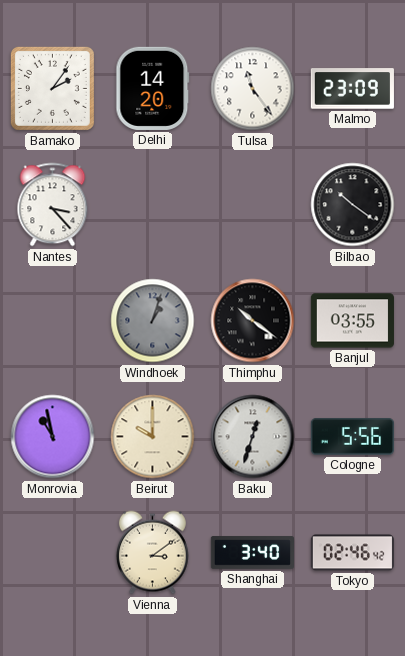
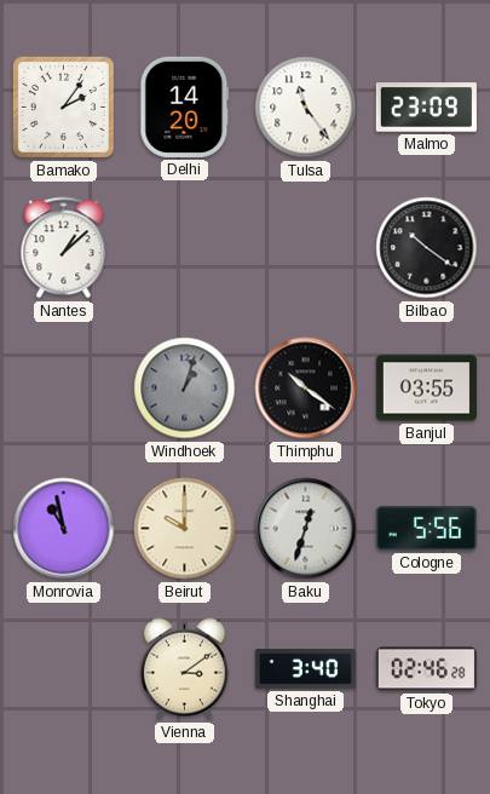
Nantes: 3:23 -> 1:08 (64, 248)
Tokyo: 02:46:42 -> 02:46:28 (426, 669)
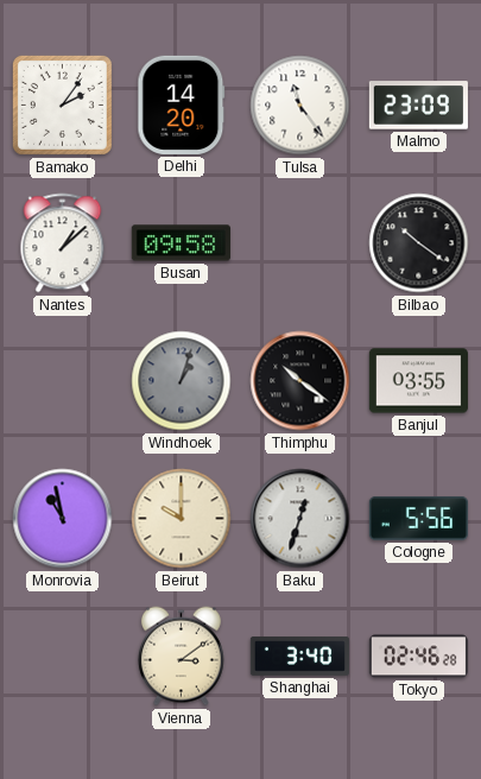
Busan: none -> 09:58 (181, 243)
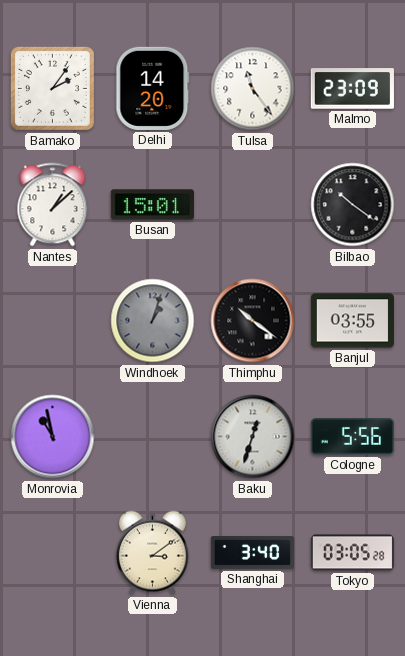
Busan: 09:58 -> 15:01 (152, 205)
Beirut: 10:00 -> none (182, 519)
Tokyo: 02:46 -> 03:05 (352, 553)
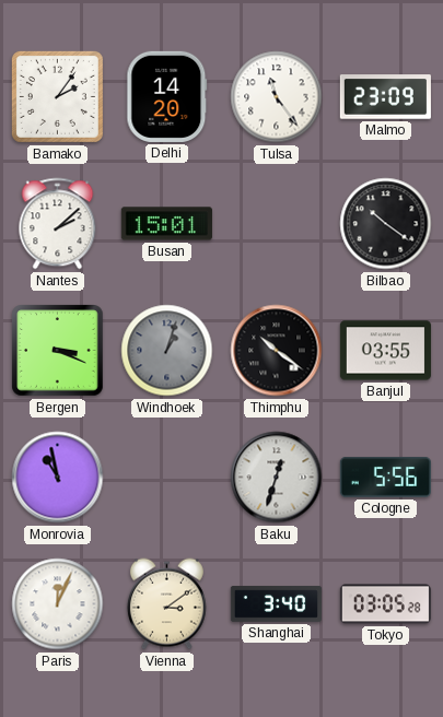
Nantes: 1:08 -> 2:08 (58, 224)
Bergen: none -> 3:19 (58, 351)
Paris: none -> 12:04 (58, 604)
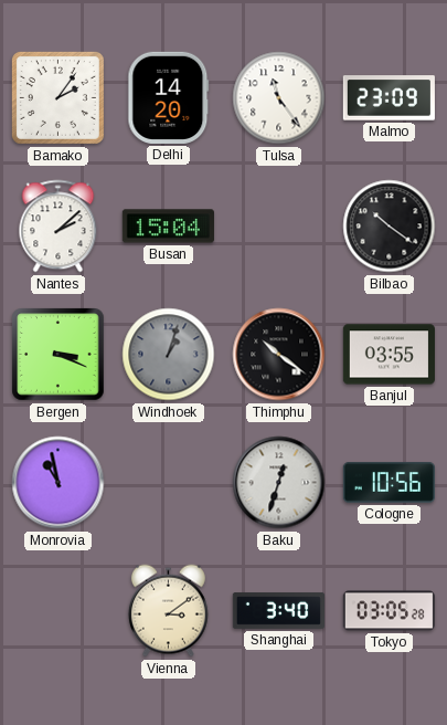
Busan: 15:01 -> 15:04 (168, 227)
Cologne: 5:56 -> 10:56 (389, 483)
Paris: 12:04 -> none (58, 604)
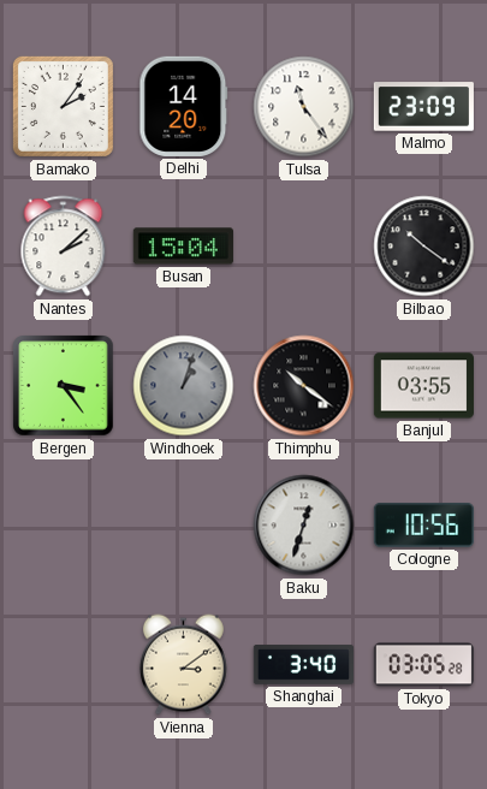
Bergen: 3:19 -> 3:24 (64, 386)
Monrovia: 10:58 -> none (58, 483)
